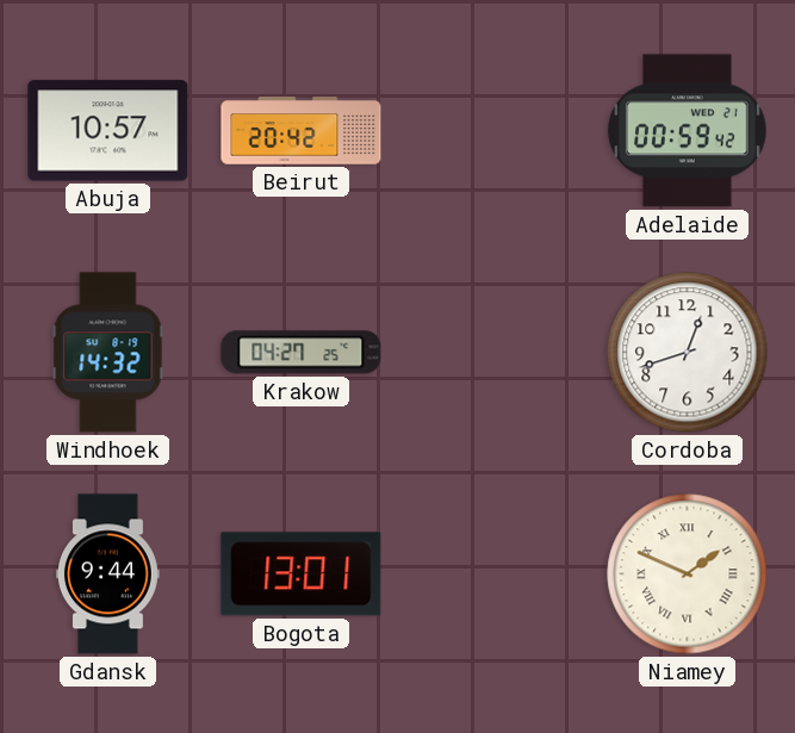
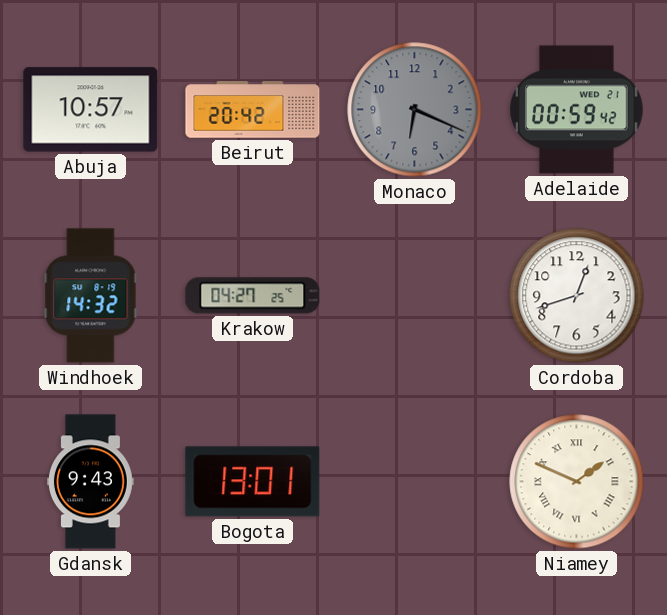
Monaco: none -> 6:19 (415, 110)
Gdansk: 9:44 -> 9:43 (90, 482)
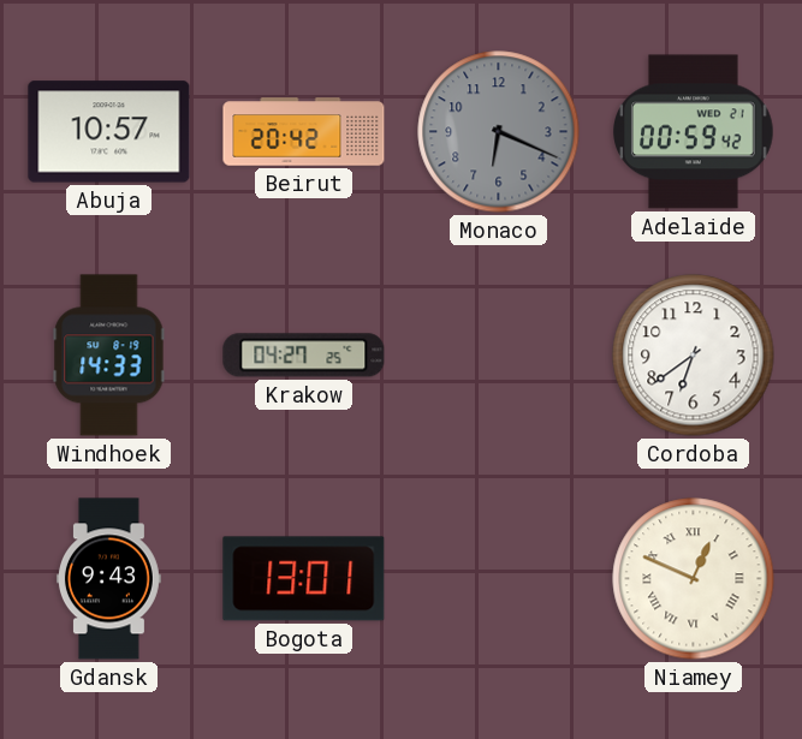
Windhoek: 14:32 -> 14:33 (109, 356)
Cordoba: 12:42 -> 6:39 (694, 356)
Niamey: 1:49 -> 12:49 (694, 579)
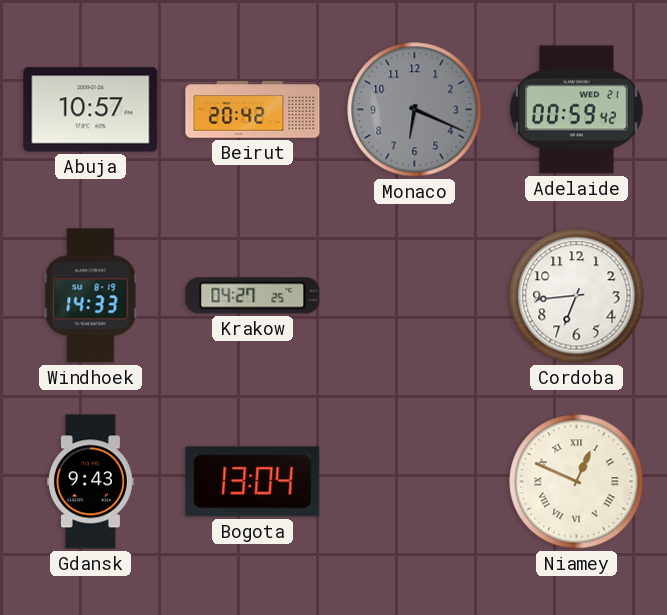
Cordoba: 6:39 -> 6:44 (577, 296)
Bogota: 13:01 -> 13:04 (253, 482)
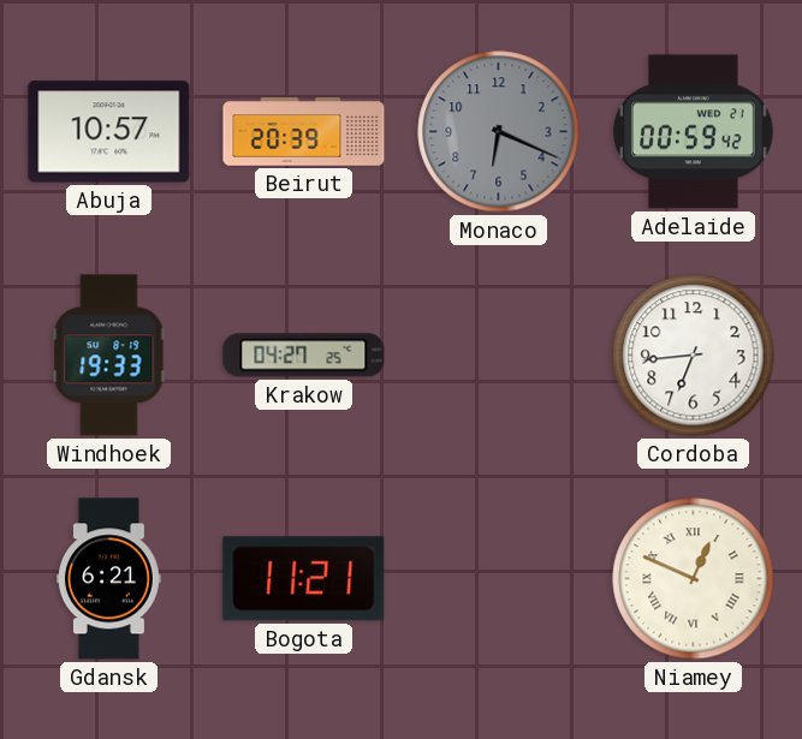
Beirut: 20:42 -> 20:39 (304, 132)
Windhoek: 14:33 -> 19:33 (109, 356)
Gdansk: 9:43 -> 6:21 (108, 579)
Bogota: 13:04 -> 11:21 (304, 579)
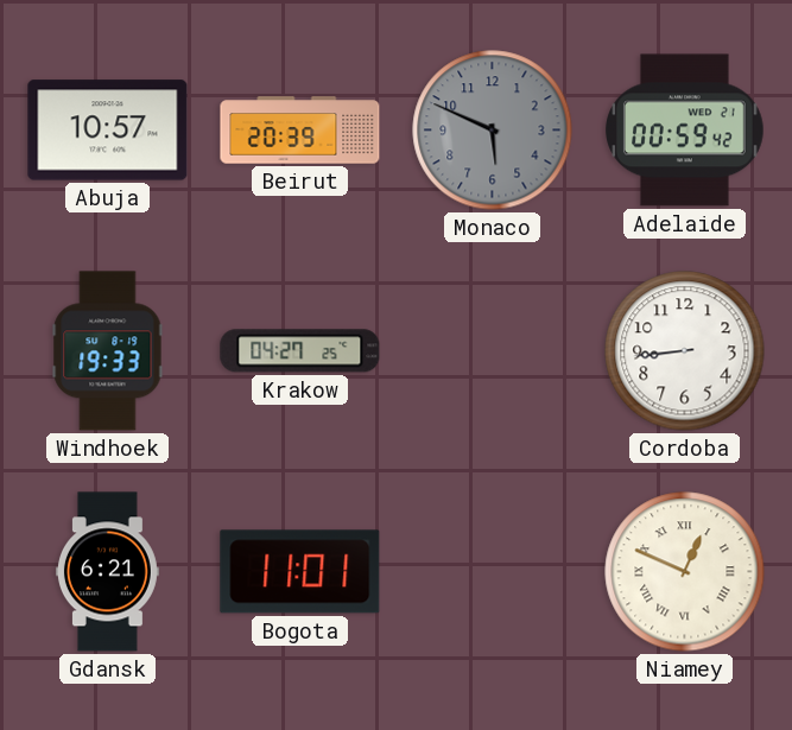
Monaco: 6:19 -> 5:49 (493, 131)
Cordoba: 6:44 -> 8:44 (685, 351)
Bogota: 11:21 -> 11:01 (300, 572)
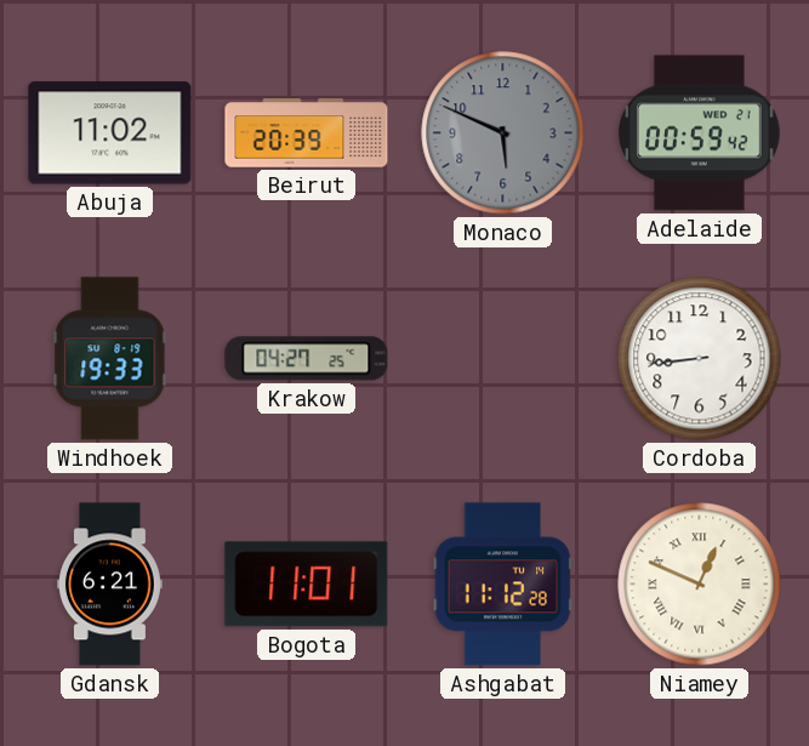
Abuja: 10:57 -> 11:02 (110, 133)
Ashgabat: none -> 11:12 (503, 585)
